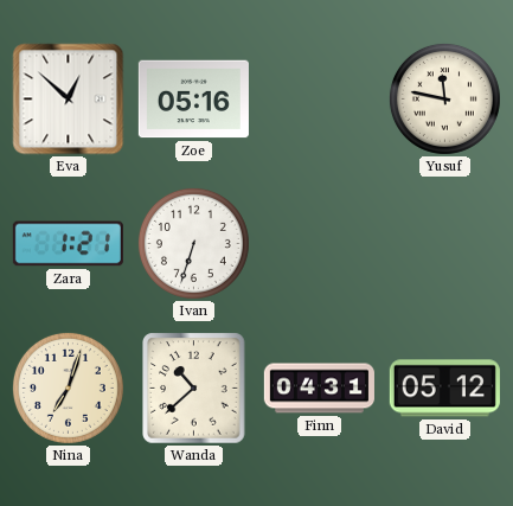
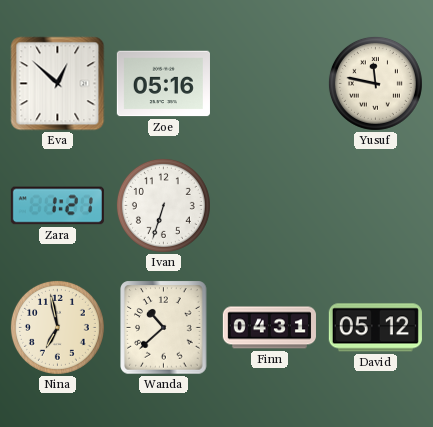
Nina: 7:03 -> 6:58 (57, 327)
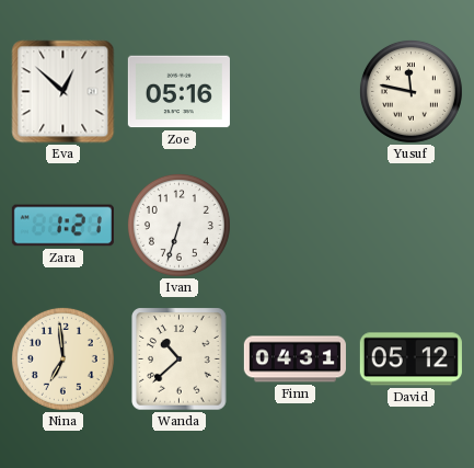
Nina: 6:58 -> 6:59 (62, 358)
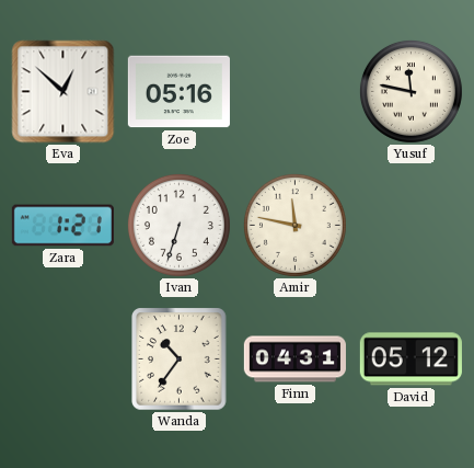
Amir: none -> 11:47 (294, 225)
Nina: 6:59 -> none (62, 358)
Wanda: 10:38 -> 10:36 (180, 359)
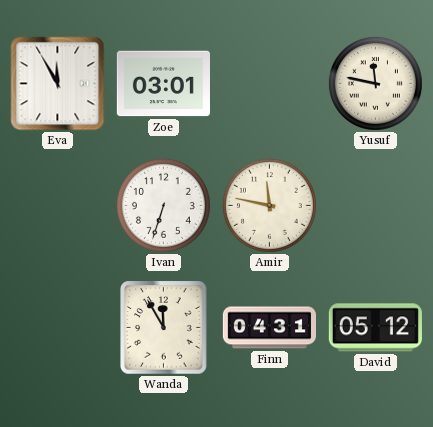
Eva: 12:52 -> 11:55 (58, 84)
Zoe: 05:16 -> 03:01 (163, 84)
Zara: 1:21 -> none (62, 226)
Wanda: 10:36 -> 11:55 (164, 328)
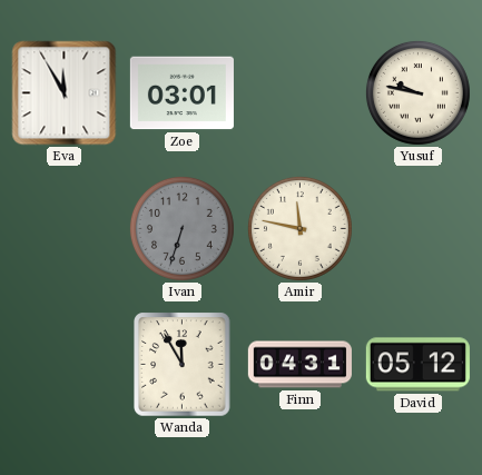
Yusuf: 11:47 -> 9:47 (417, 92)
Ivan dial: white -> grey (181, 228)
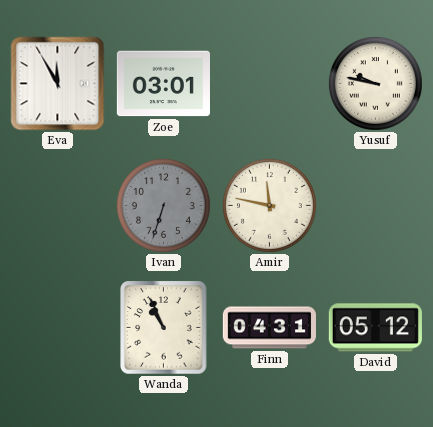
Wanda: 11:55 -> 10:56 (164, 328)
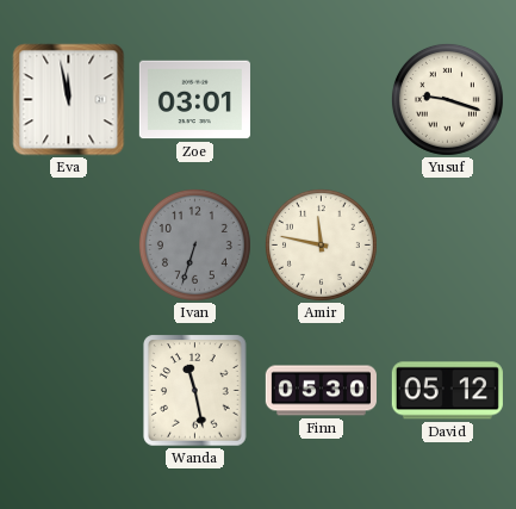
Eva: 11:55 -> 11:58 (69, 100)
Yusuf: 9:47 -> 9:18 (447, 99)
Wanda: 10:56 -> 11:28 (195, 391)
Finn: 04:31 -> 05:30 (321, 391)
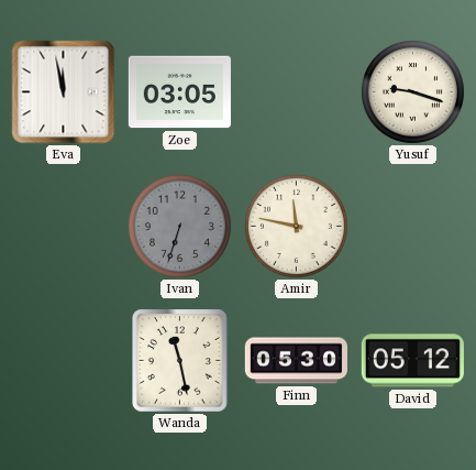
Zoe: 03:01 -> 03:05 (179, 92)
